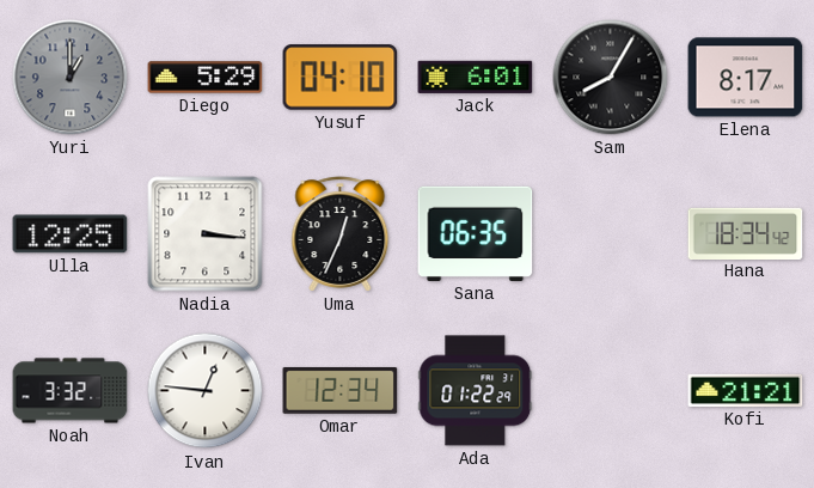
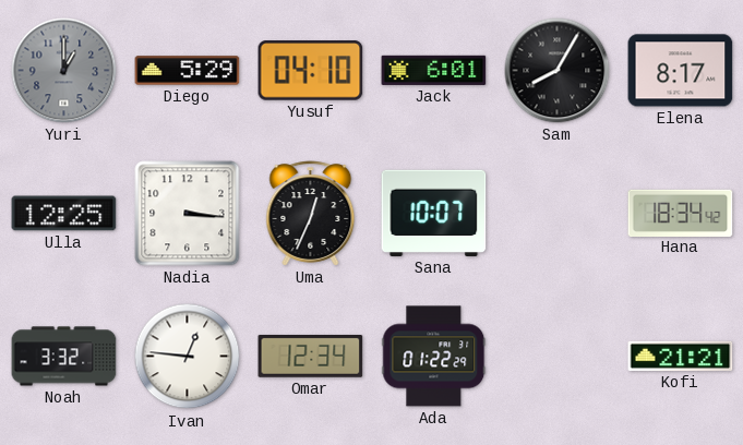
Sana: 06:35 -> 10:07 (434, 213)
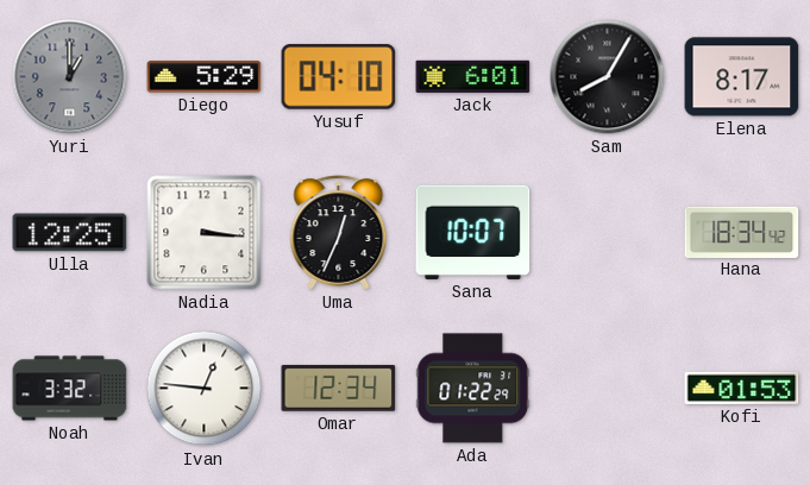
Kofi: 21:21 -> 01:53 (742, 388)
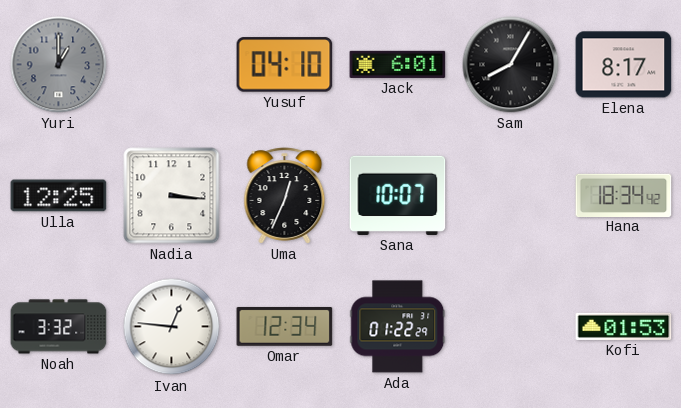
Diego: 5:29 -> none (205, 77)
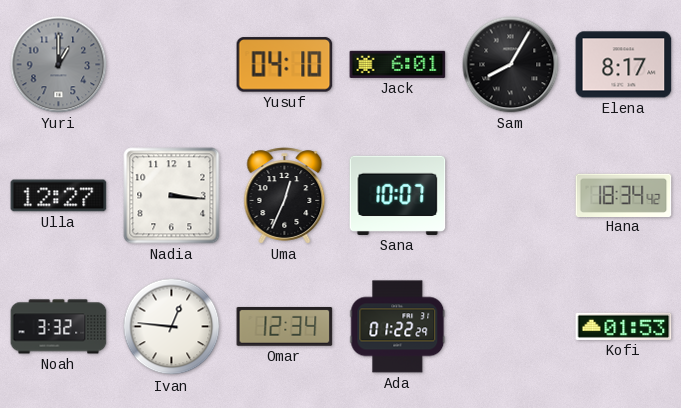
Ulla: 12:25 -> 12:27 (59, 196)
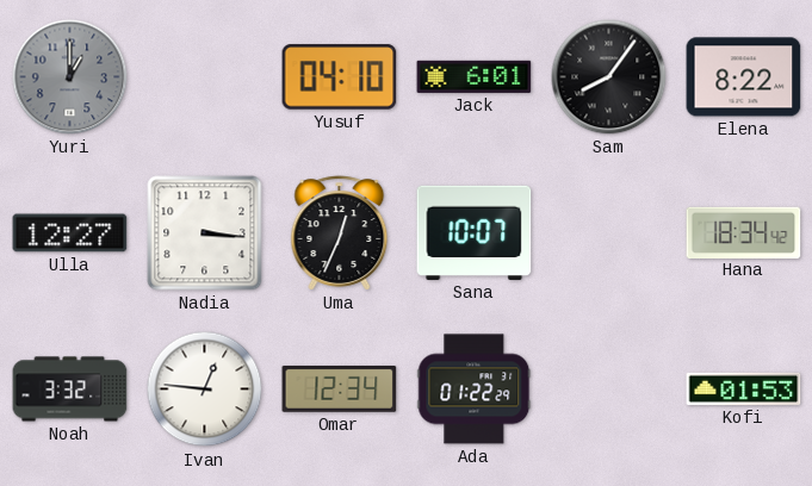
Sam: 8:05 -> 8:06 (609, 77)
Elena: 8:17 -> 8:22 (744, 77)
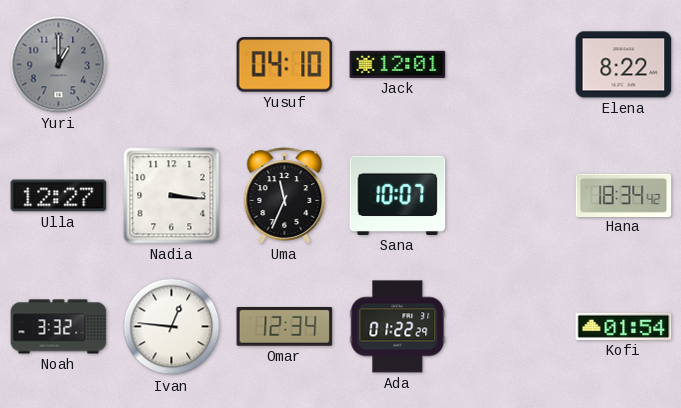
Jack: 6:01 -> 12:01 (398, 64)
Sam: 8:06 -> none (609, 77)
Uma: 12:34 -> 11:34 (285, 196)
Kofi: 01:53 -> 01:54 (624, 326)
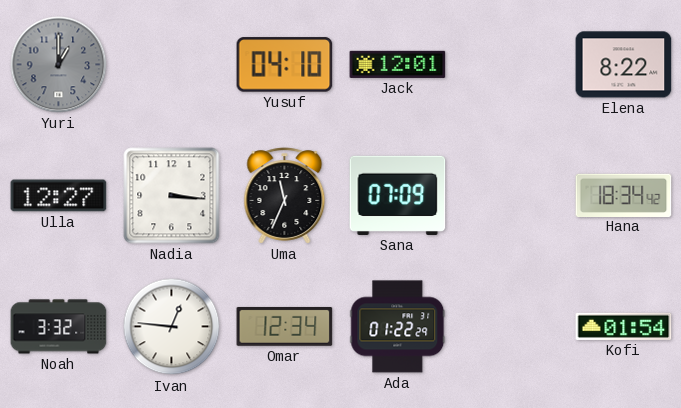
Sana: 10:07 -> 07:09 (398, 195)
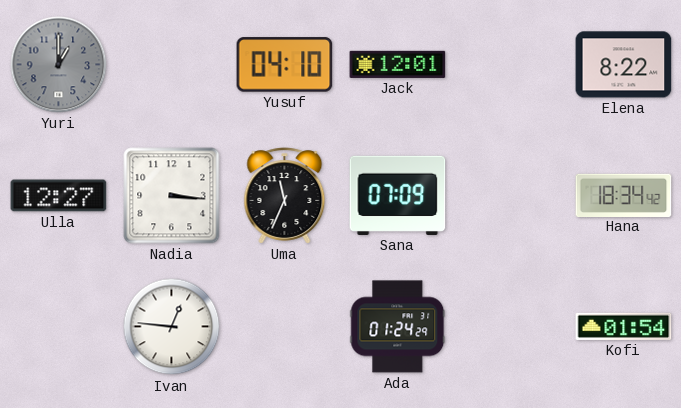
Noah: 3:32 -> none (59, 327)
Omar: 12:34 -> none (285, 326)
Ada: 01:22 -> 01:24 (398, 327)
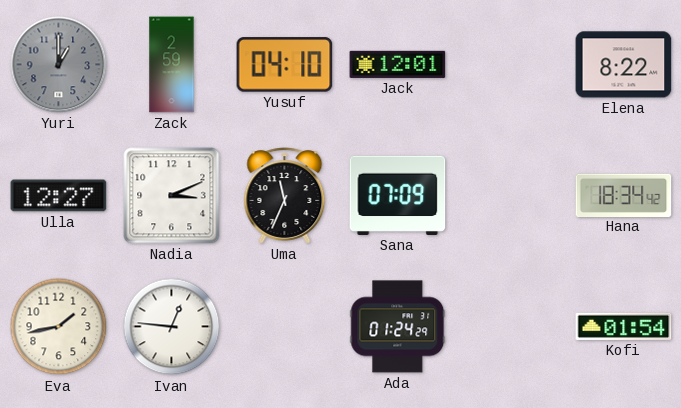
Zack: none -> 2:59 (172, 65)
Nadia: 3:16 -> 3:11 (172, 196)
Eva: none -> 1:43 (59, 327)
